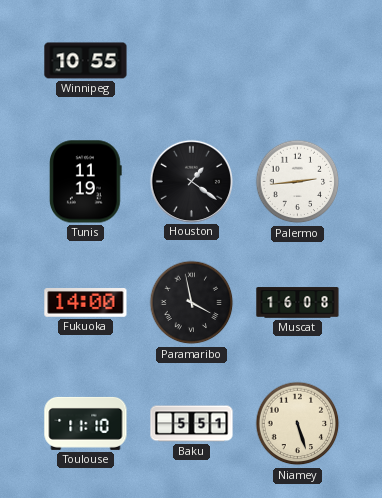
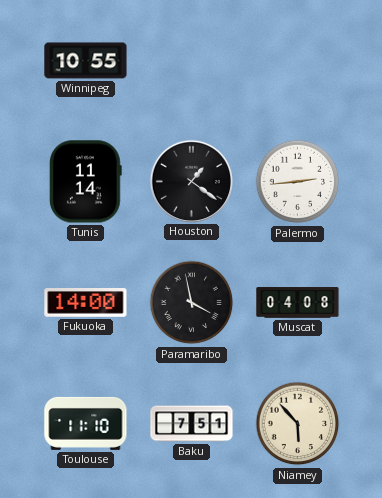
Tunis: 11:19 -> 11:14 (85, 182)
Muscat: 16:08 -> 04:08 (298, 303)
Baku: 5:51 -> 7:51 (192, 424)
Niamey: 5:27 -> 5:53 (298, 424)
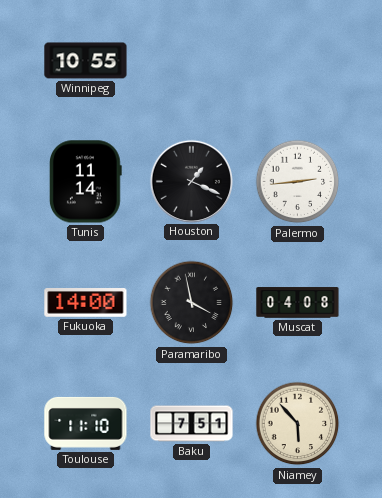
Houston: 1:21 -> 1:19 (191, 181)
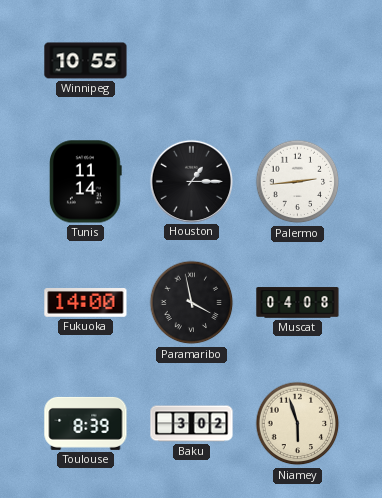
Houston: 1:19 -> 1:15 (191, 181)
Toulouse: 11:10 -> 8:39 (86, 423)
Baku: 7:51 -> 3:02 (192, 424)
Niamey: 5:53 -> 5:57 (298, 424)
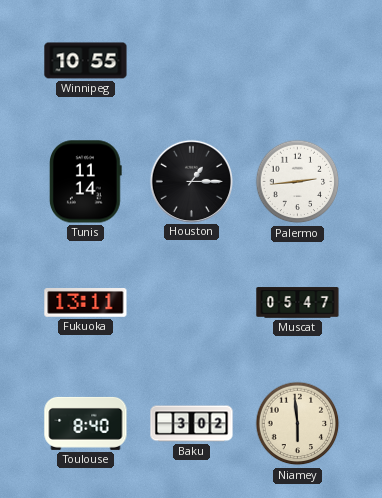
Fukuoka: 14:00 -> 13:11 (86, 303)
Paramaribo: 3:58 -> none (192, 303)
Muscat: 04:08 -> 05:47 (298, 303)
Toulouse: 8:39 -> 8:40 (86, 423)
Niamey: 5:57 -> 5:59 (298, 424)
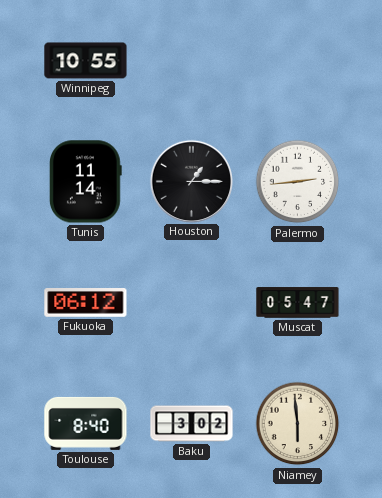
Fukuoka: 13:11 -> 06:12 (86, 303)
